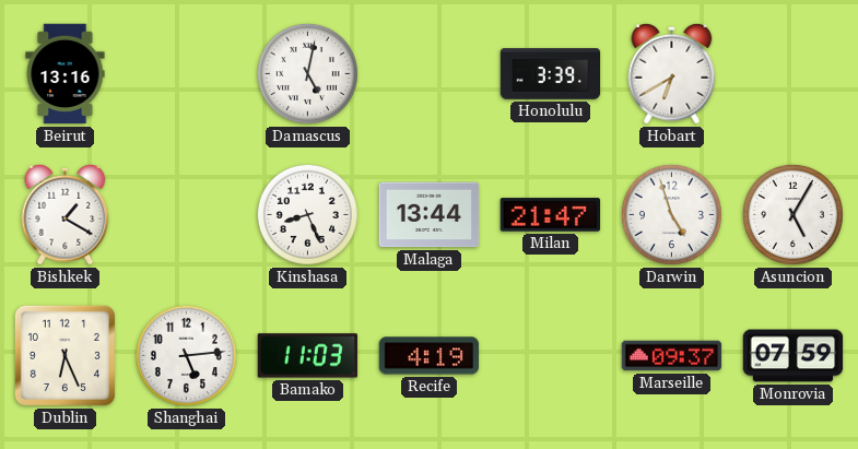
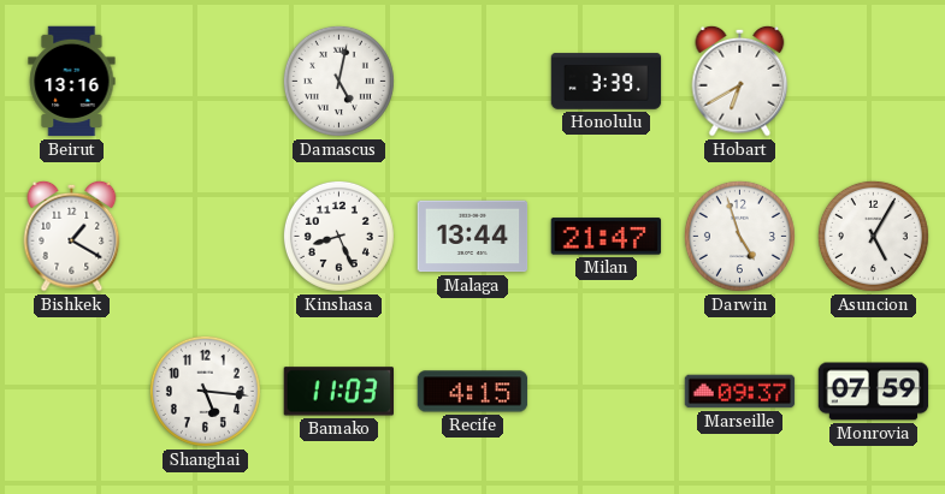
Dublin: 6:26 -> none (64, 355)
Shanghai: 5:14 -> 5:16 (205, 391)
Recife: 4:19 -> 4:15 (473, 392)
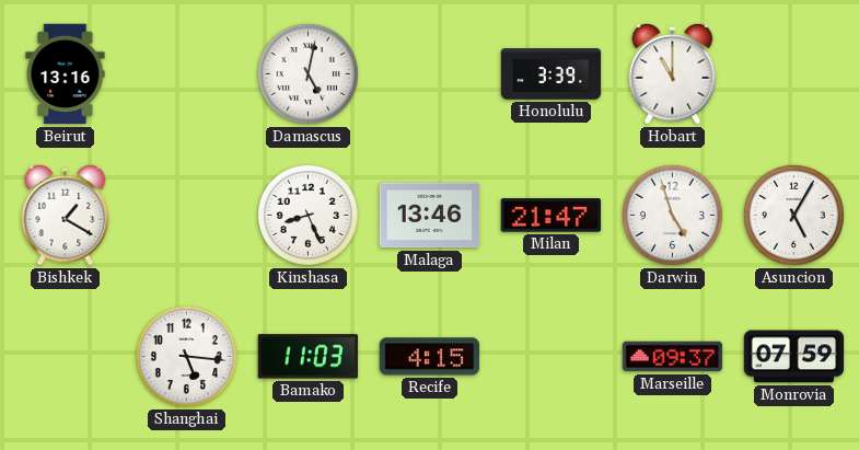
Hobart: 6:40 -> 11:00 (673, 73)
Malaga: 13:44 -> 13:46 (430, 216)
